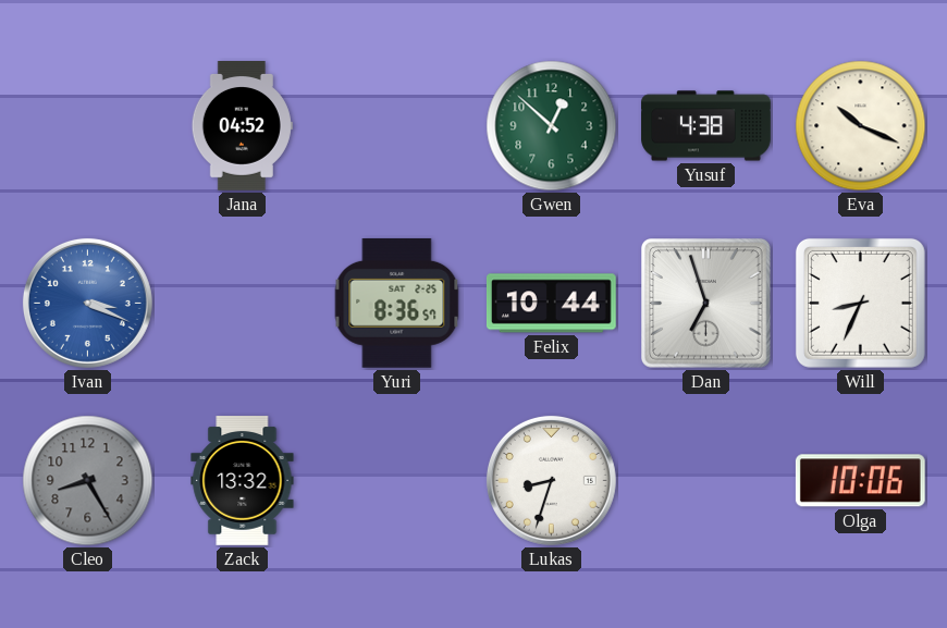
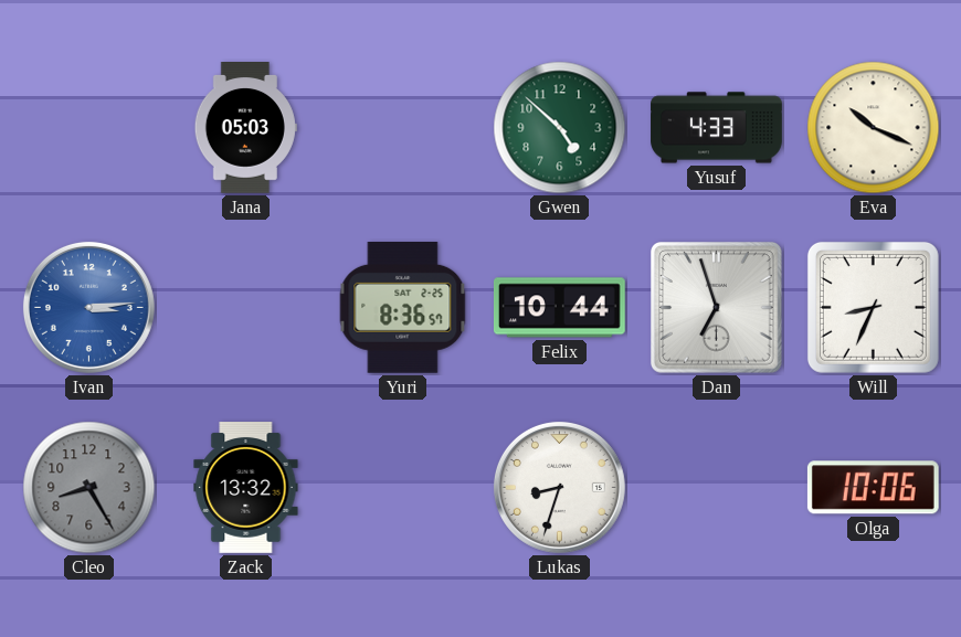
Jana: 04:52 -> 05:03 (245, 128)
Gwen: 12:52 -> 4:52 (560, 128)
Yusuf: 4:38 -> 4:33 (717, 128)
Ivan: 3:19 -> 3:14 (88, 307)
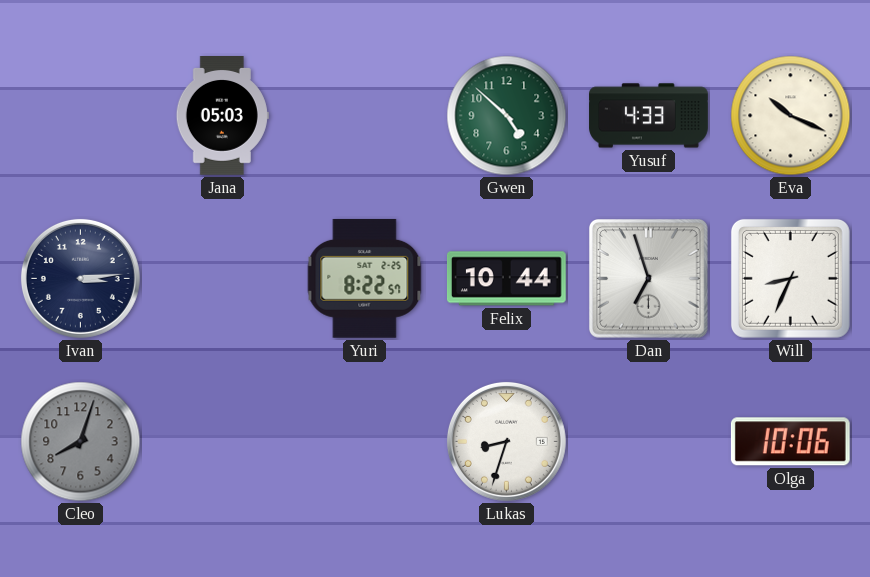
Ivan dial: blue -> navy (80, 278)
Yuri: 8:36 -> 8:22 (365, 278)
Cleo: 8:25 -> 8:03 (81, 442)
Zack: 13:32 -> none (246, 488)
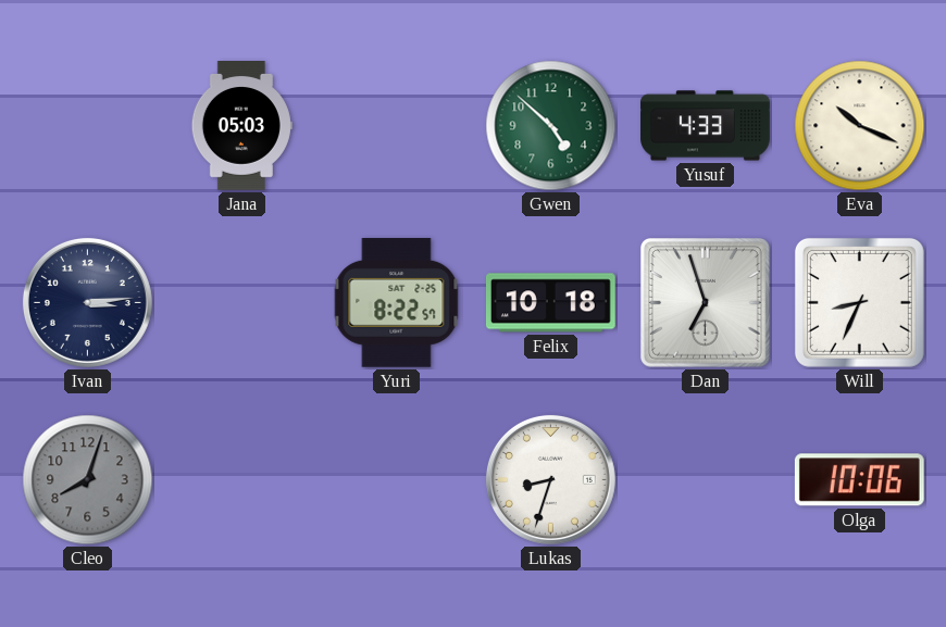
Felix: 10:44 -> 10:18 (550, 303)
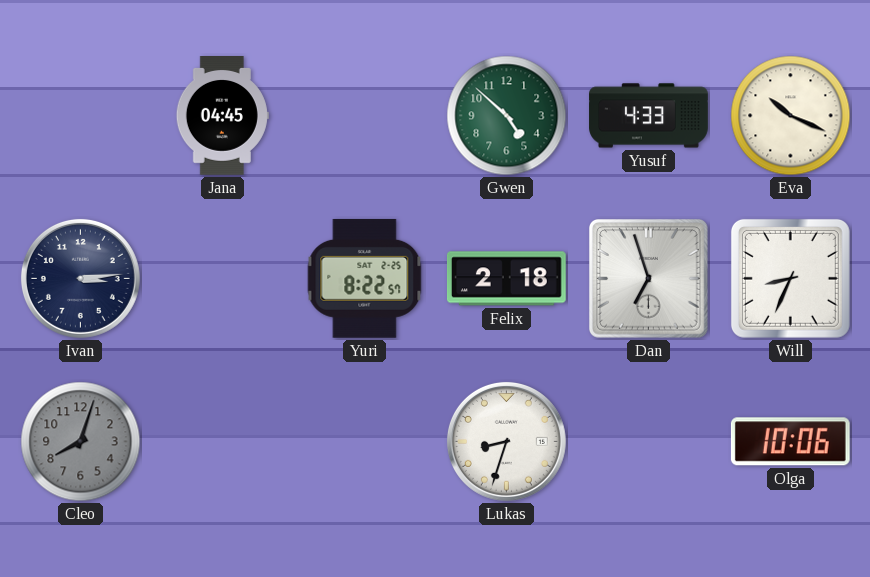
Jana: 05:03 -> 04:45 (222, 116)
Felix: 10:18 -> 2:18 (506, 279)
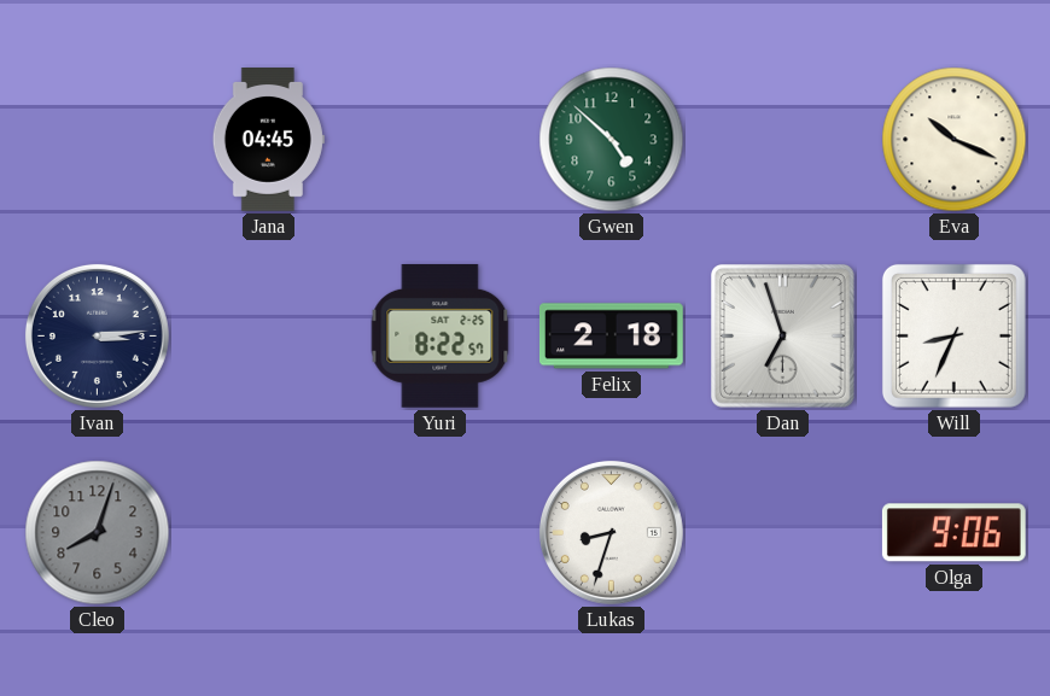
Yusuf: 4:33 -> none (649, 116)
Olga: 10:06 -> 9:06 (953, 533)
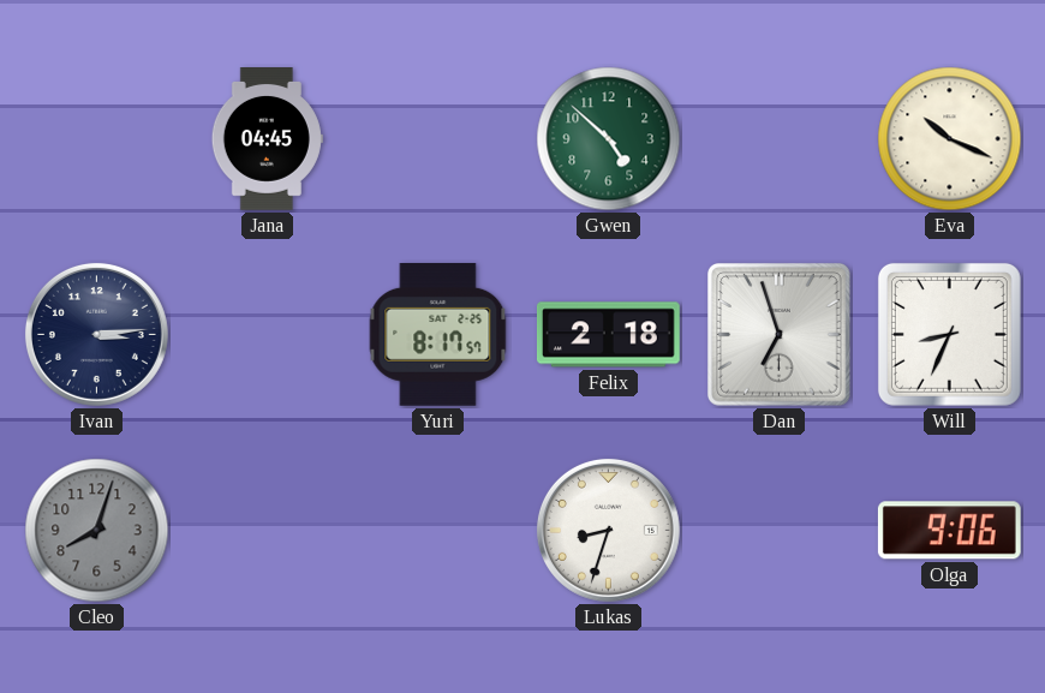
Yuri: 8:22 -> 8:17 (438, 334)
